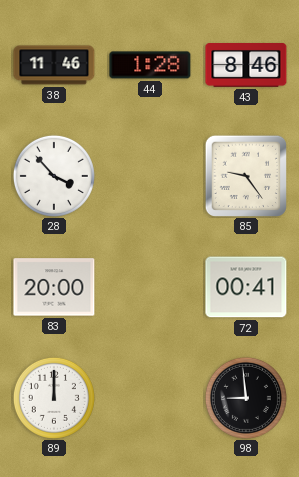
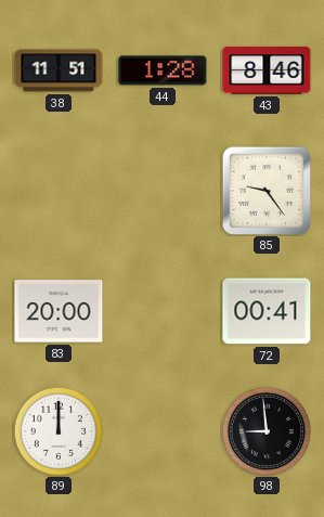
38: 11:46 -> 11:51 (59, 70)
28: 3:53 -> none (54, 176)
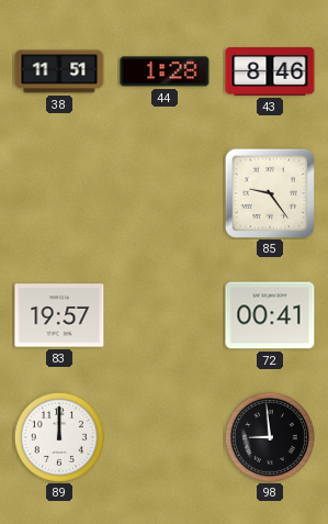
83: 20:00 -> 19:57 (59, 315)
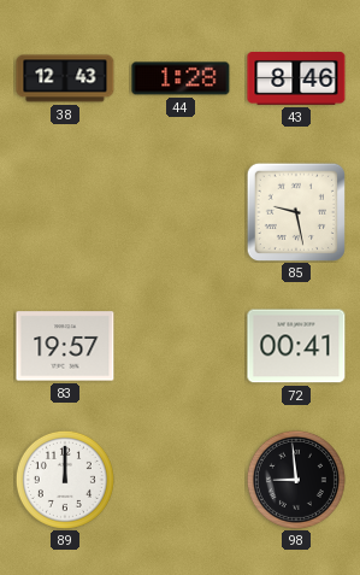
38: 11:51 -> 12:43 (65, 78)
85: 9:24 -> 9:28 (295, 211)
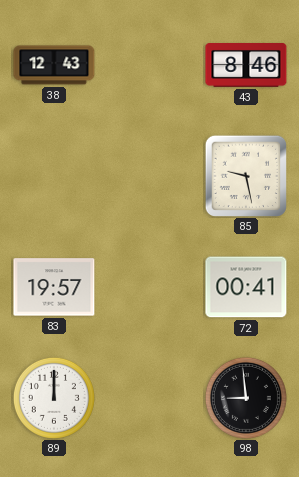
44: 1:28 -> none (181, 78)
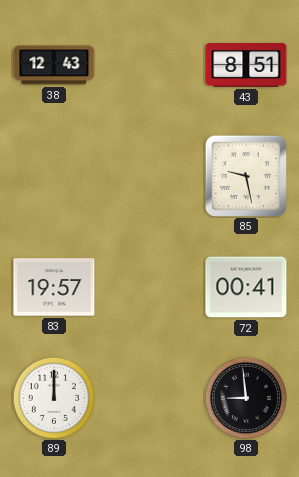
43: 8:46 -> 8:51 (246, 66)
